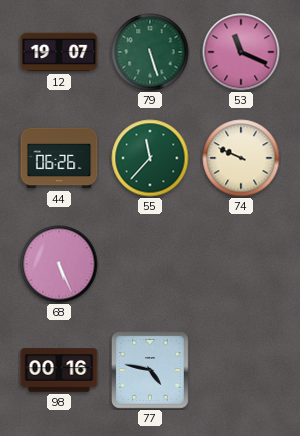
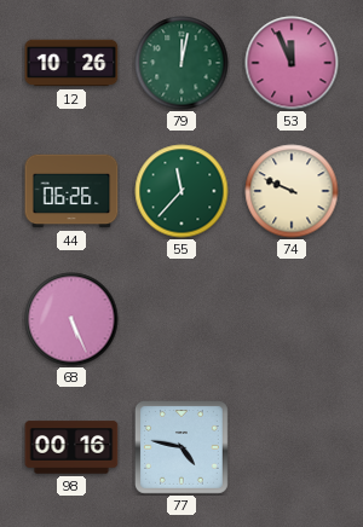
12: 19:07 -> 10:26 (71, 63)
79: 5:27 -> 12:02 (181, 63)
53: 11:19 -> 11:56 (292, 63)
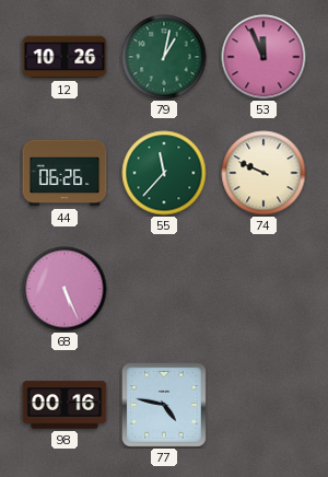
79: 12:02 -> 1:02 (164, 57)
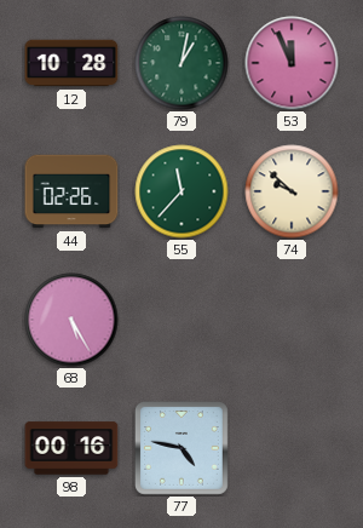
12: 10:26 -> 10:28 (71, 63)
44: 06:26 -> 02:26 (71, 191)
74: 9:49 -> 9:52 (292, 191)
68: 5:26 -> 5:25 (71, 320)
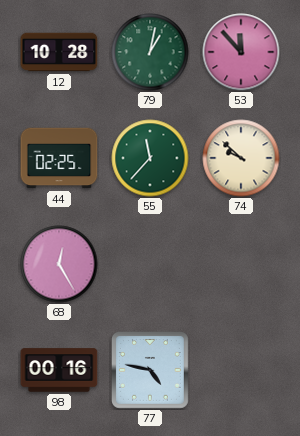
53: 11:56 -> 11:53 (241, 52)
44: 02:26 -> 02:25 (59, 158)
68: 5:25 -> 12:25 (59, 264)
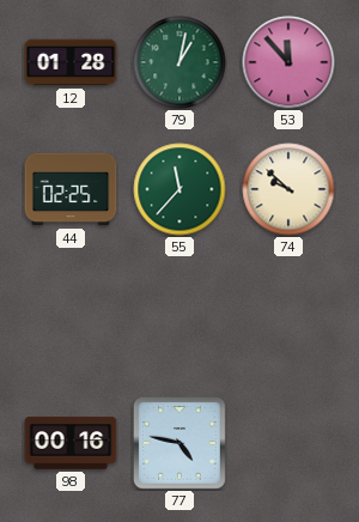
12: 10:28 -> 01:28 (71, 62)
68: 12:25 -> none (59, 264)
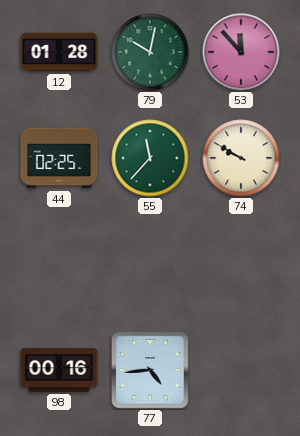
79: 1:02 -> 10:02 (150, 52)
74: 9:52 -> 9:50 (241, 158)
77: 4:47 -> 4:44 (150, 370)
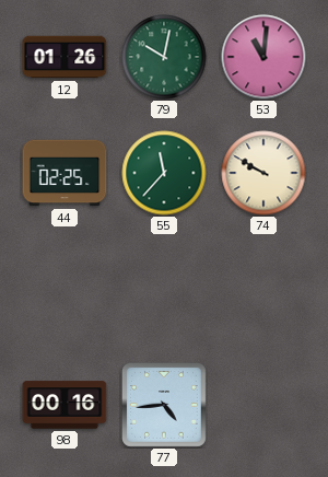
12: 01:28 -> 01:26 (65, 57)
53: 11:53 -> 11:01 (263, 57)
